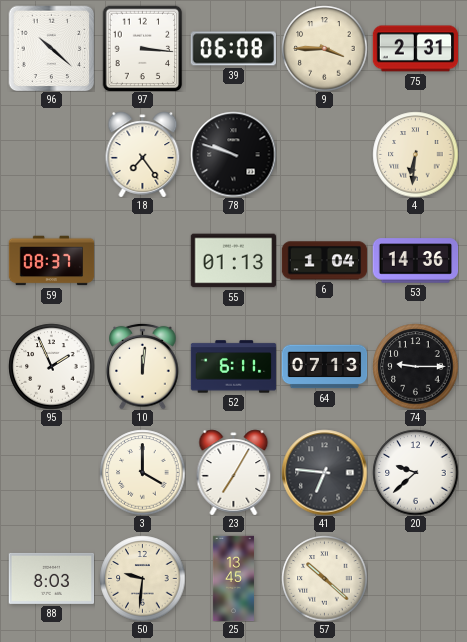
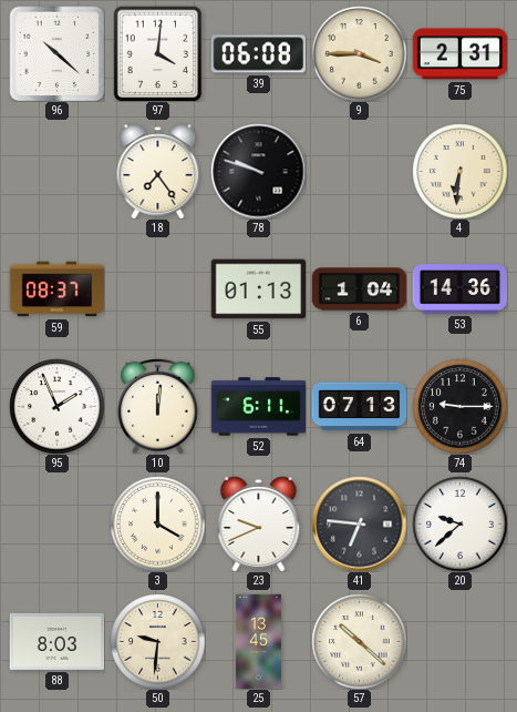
97: 3:16 -> 4:01 (158, 53)
23: 7:05 -> 9:41 (259, 523)
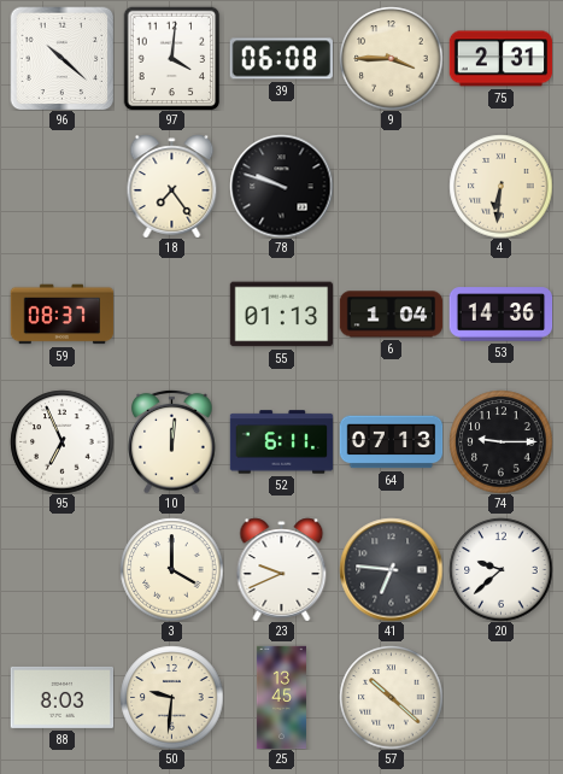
95: 1:56 -> 6:56 (61, 441)
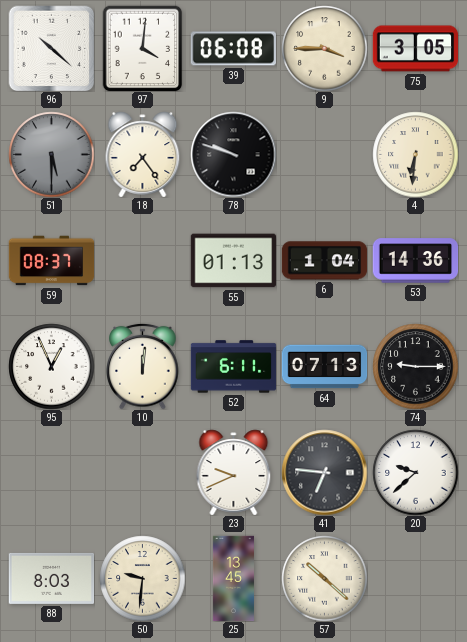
75: 2:31 -> 3:05 (415, 49)
51: none -> 5:30 (51, 154)
95: 6:56 -> 12:56 (51, 366)
3: 4:00 -> none (171, 569)
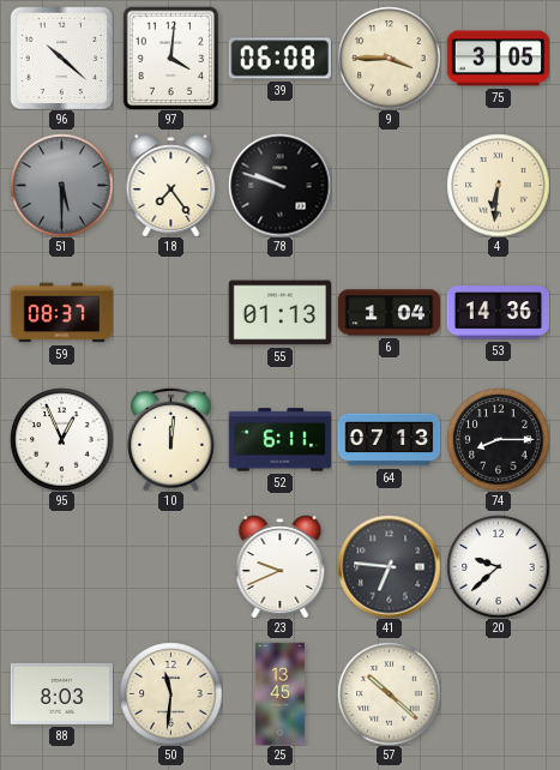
74: 9:15 -> 8:15 (498, 439)
50: 9:31 -> 11:31 (170, 693)
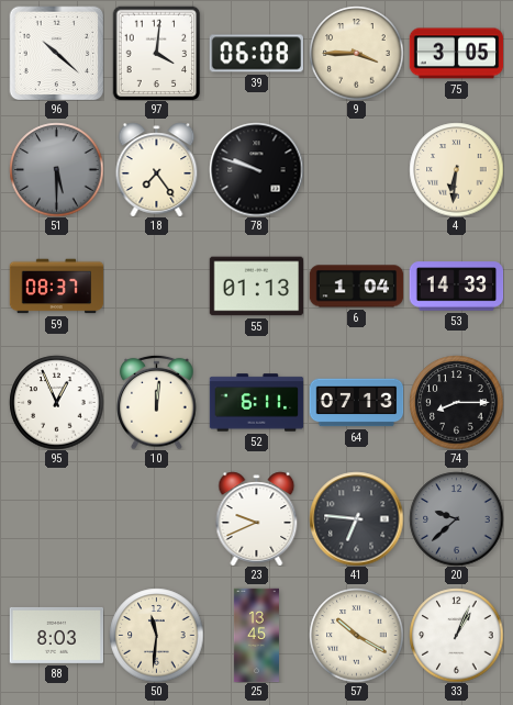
53: 14:36 -> 14:33 (456, 287)
20 dial: white -> grey (456, 518)
57: 10:22 -> 10:20 (356, 635)
33: none -> 1:04 (456, 635)
